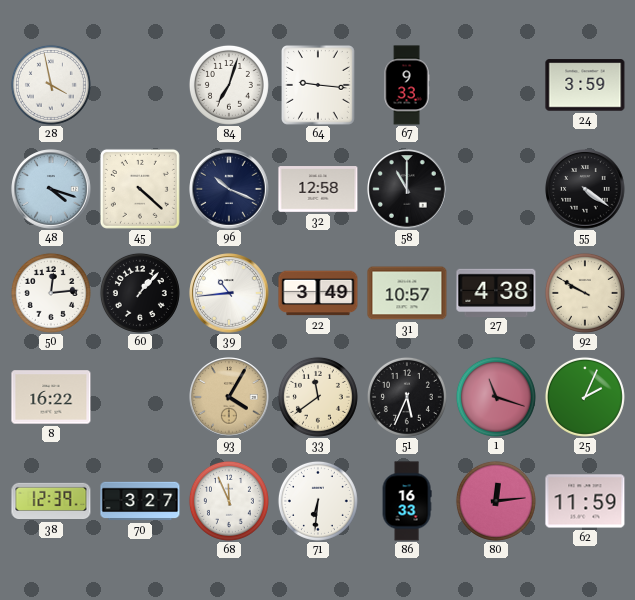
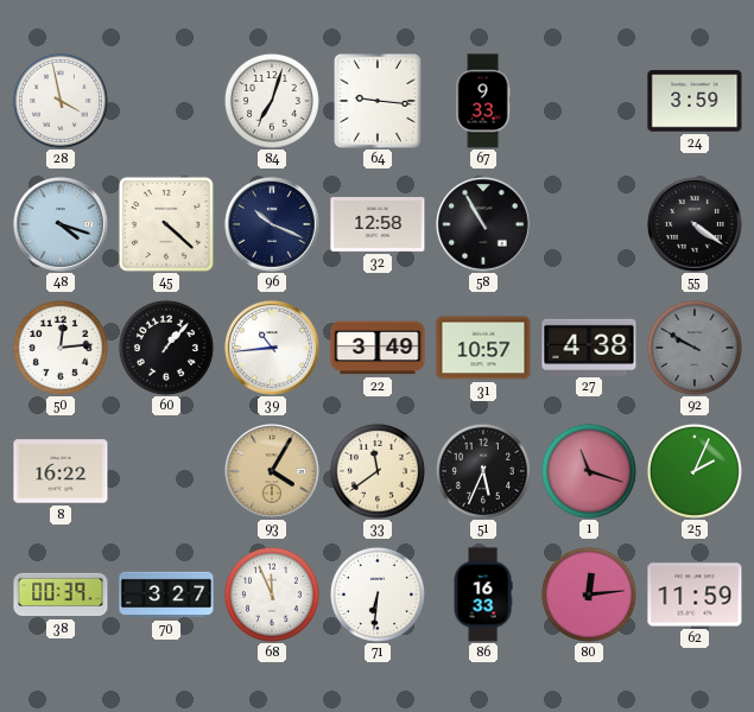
58: 11:00 -> 10:55 (483, 224)
92 dial: cream -> grey (695, 348)
38: 12:39 -> 00:39 (61, 595)
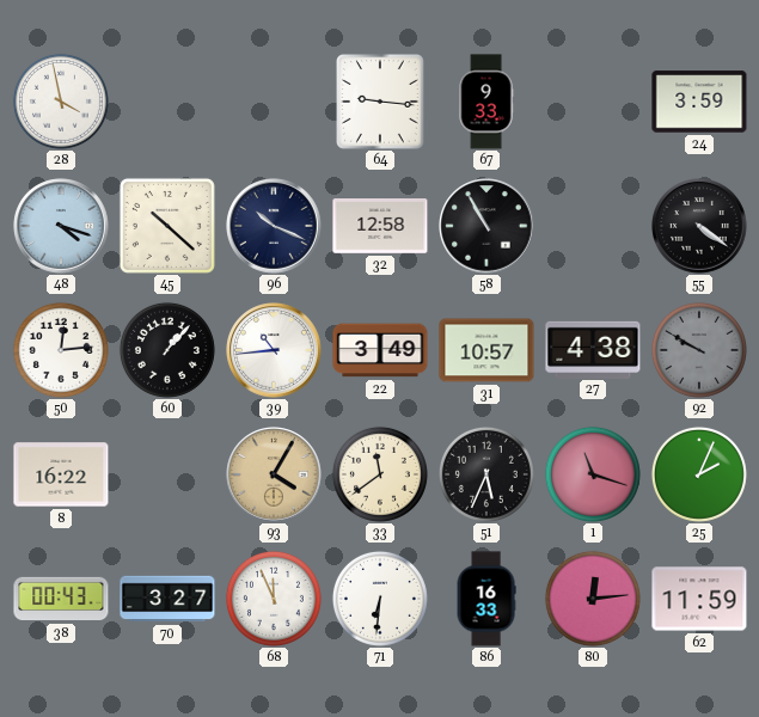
84: 7:03 -> none (272, 101)
45: 4:22 -> 10:22 (167, 226)
38: 00:39 -> 00:43 (61, 599)
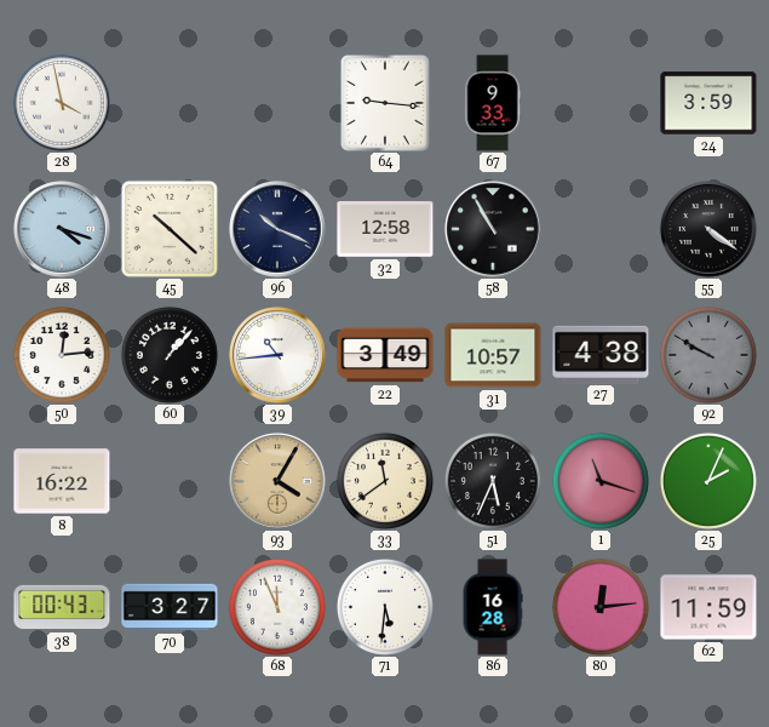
71: 6:31 -> 5:31 (385, 607)
86: 16:33 -> 16:28 (493, 607)
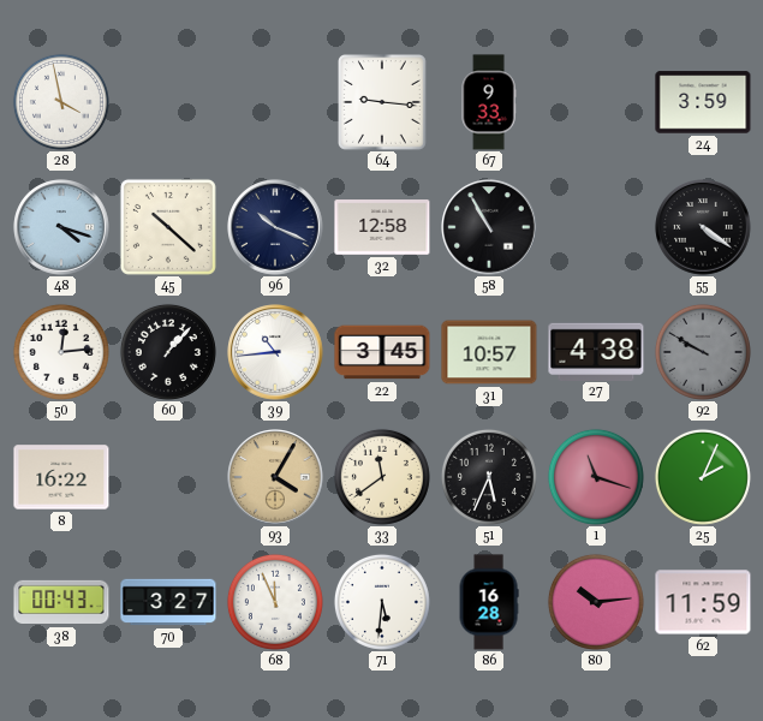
22: 3:49 -> 3:45 (382, 352)
80: 12:14 -> 10:14 (596, 602)
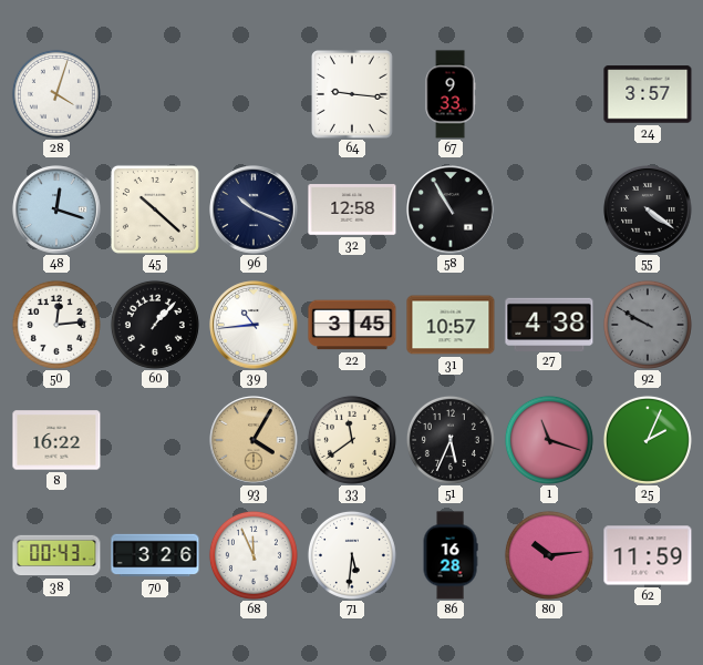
28: 3:58 -> 4:03 (56, 94)
24: 3:59 -> 3:57 (648, 94)
48: 4:18 -> 12:18 (56, 209)
70: 3:27 -> 3:26 (155, 555)
